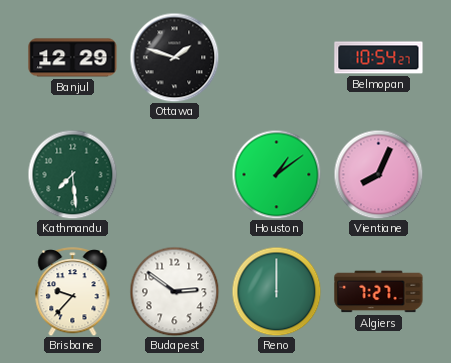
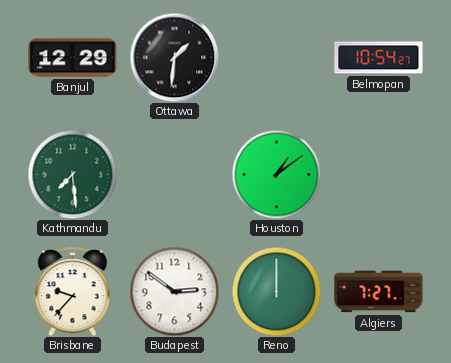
Ottawa: 1:48 -> 1:31 (174, 57)
Vientiane: 8:04 -> none (378, 174)
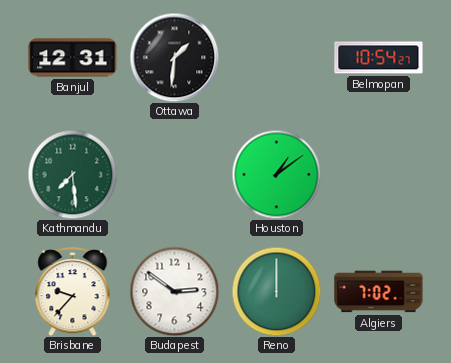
Banjul: 12:29 -> 12:31 (73, 58)
Algiers: 7:27 -> 7:02 (379, 292)
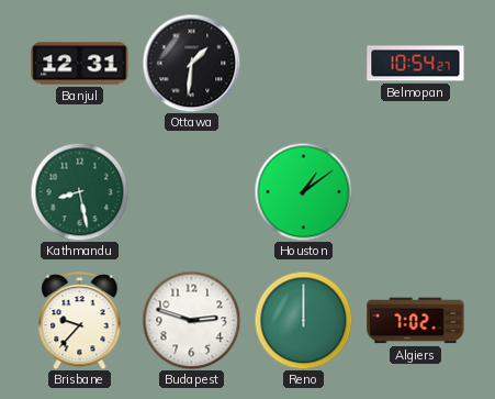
Kathmandu: 7:29 -> 8:28 (79, 191)
Budapest: 2:51 -> 2:48 (191, 320)
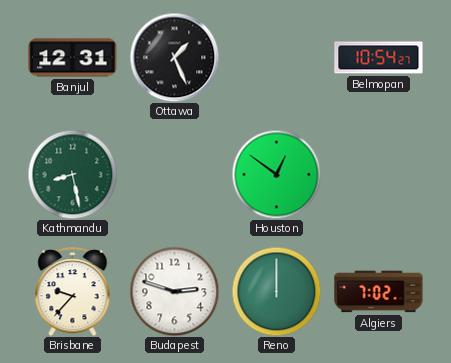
Ottawa: 1:31 -> 1:26 (174, 57)
Houston: 1:09 -> 12:51 (276, 174)
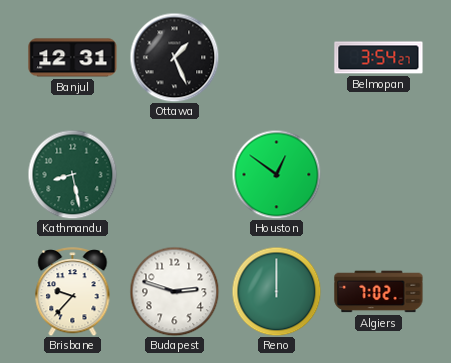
Belmopan: 10:54 -> 3:54 (379, 58)
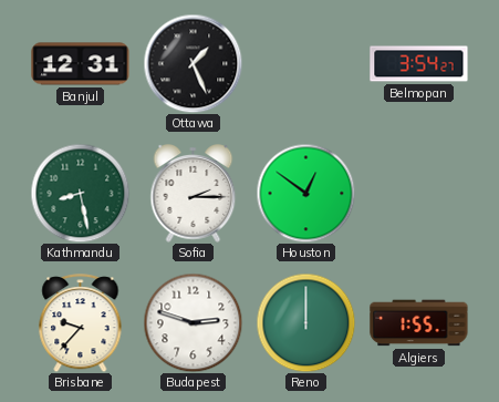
Sofia: none -> 2:15 (194, 194)
Algiers: 7:02 -> 1:55 (419, 323)
